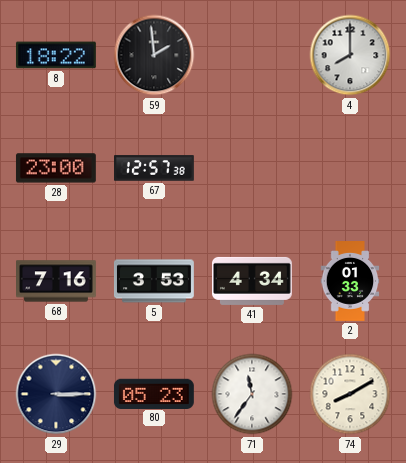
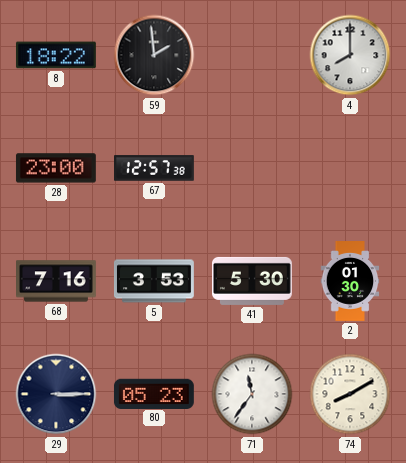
41: 4:34 -> 5:30 (253, 281)
2: 01:33 -> 01:30 (350, 282)
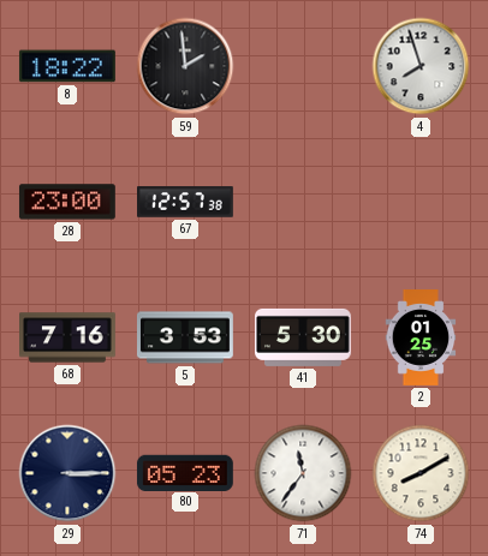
4: 8:00 -> 7:57 (421, 66)
2: 01:30 -> 01:25 (421, 339)
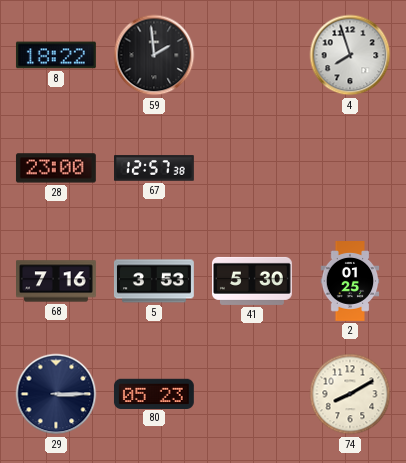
71: 11:36 -> none (303, 473)
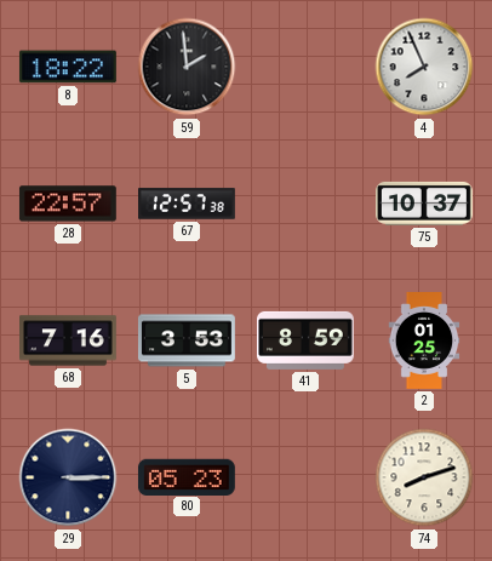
4: 7:57 -> 7:56 (424, 67)
28: 23:00 -> 22:57 (68, 204)
75: none -> 10:37 (425, 204)
41: 5:30 -> 8:59 (307, 340)
74: 8:10 -> 8:12 (424, 477)
